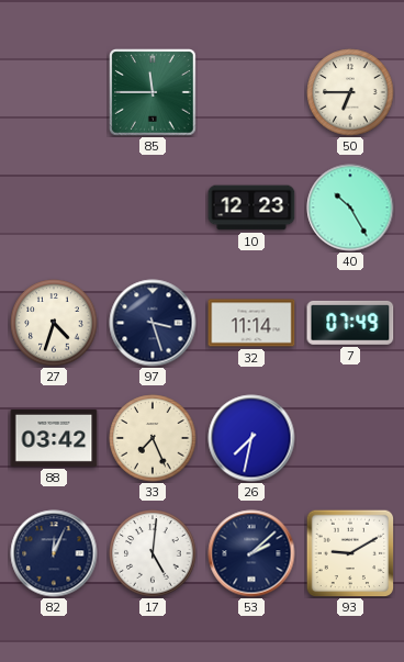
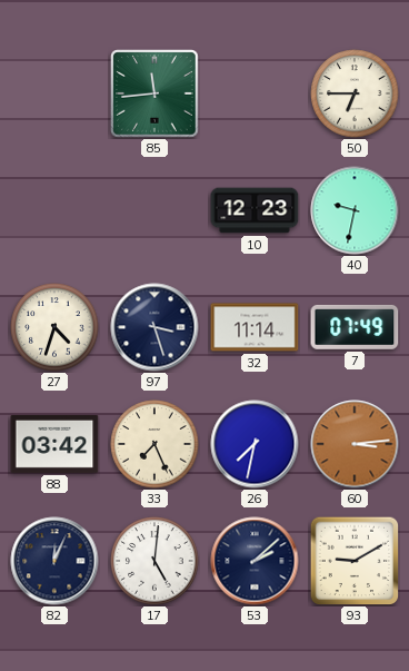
85: 11:45 -> 11:44 (156, 95)
40: 10:25 -> 9:32 (355, 210)
60: none -> 3:14 (355, 444)
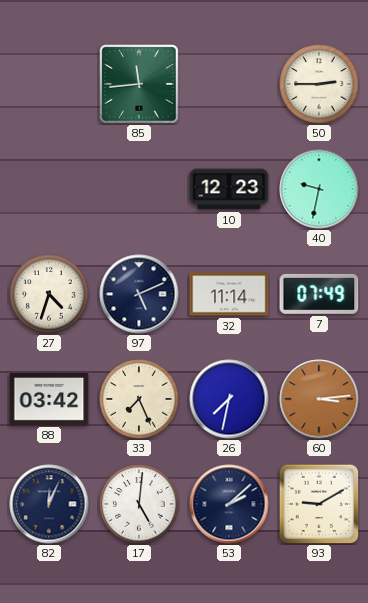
50: 6:45 -> 2:45 (319, 84)
97: 3:27 -> 5:11 (139, 294)
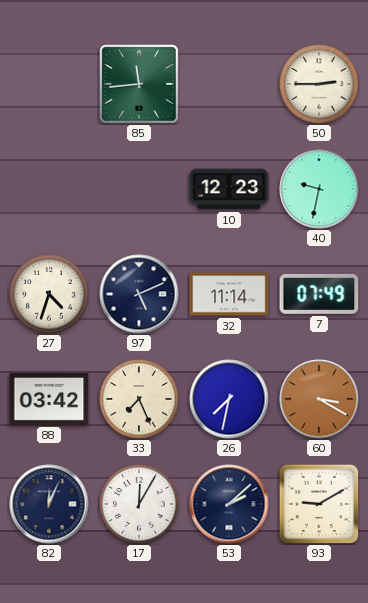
60: 3:14 -> 3:20 (319, 399)
17: 5:01 -> 12:05 (139, 504)
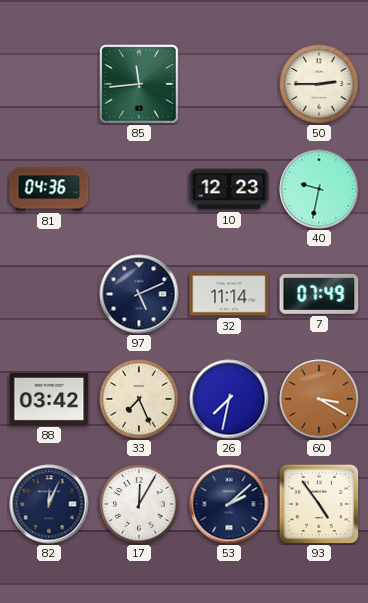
81: none -> 04:36 (49, 189)
27: 4:33 -> none (49, 294)
93: 9:10 -> 4:54 (319, 504)
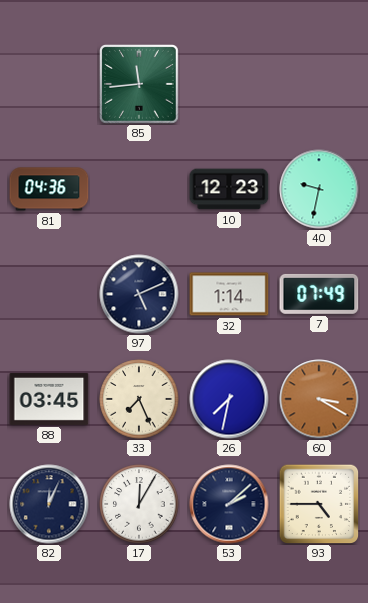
50: 2:45 -> none (319, 84)
32: 11:14 -> 1:14 (229, 294)
88: 03:42 -> 03:45 (49, 399)
93: 4:54 -> 4:45 (319, 504)
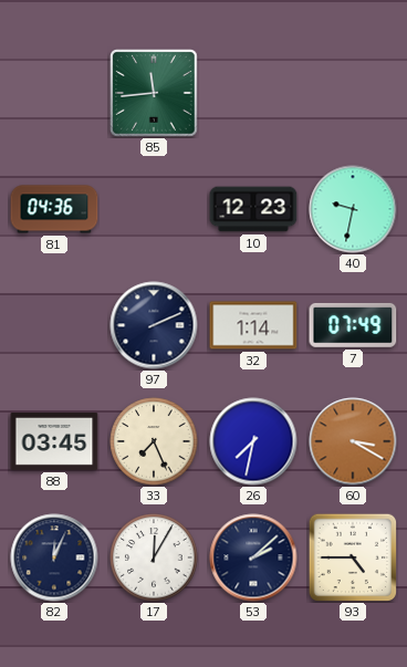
97: 5:11 -> 2:11 (154, 325)
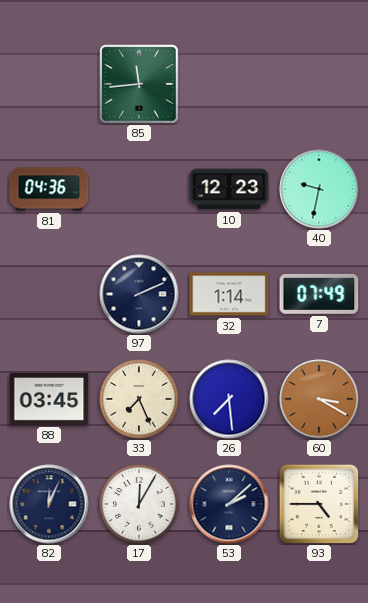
26: 7:32 -> 7:29 (229, 399)
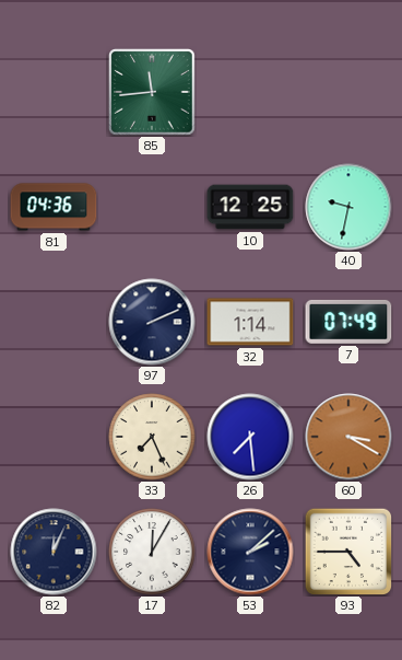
10: 12:23 -> 12:25 (250, 207)
88: 03:45 -> none (49, 399)
